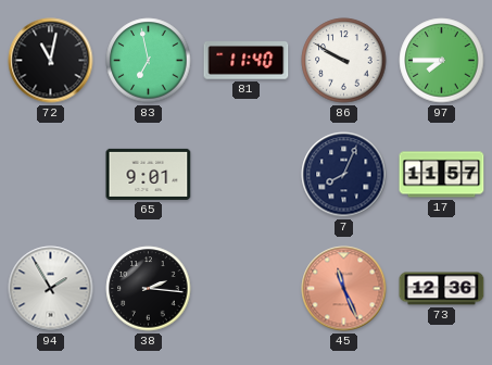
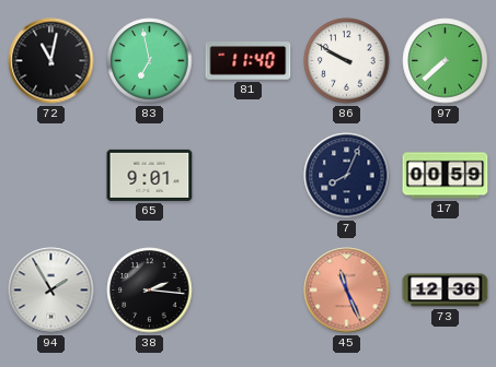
97: 7:45 -> 7:38 (446, 61)
17: 11:57 -> 00:59 (446, 176)
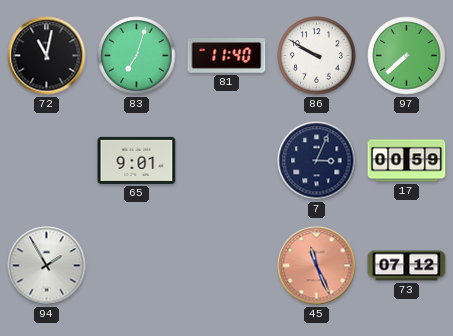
83: 6:58 -> 7:03 (137, 56)
7: 8:04 -> 3:04 (317, 161)
38: 2:16 -> none (150, 291)
73: 12:36 -> 07:12 (407, 266)
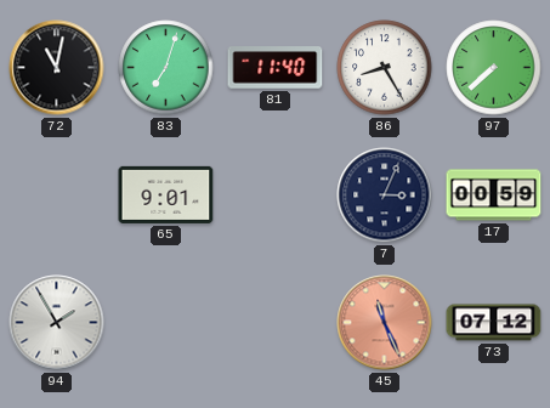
86: 9:50 -> 8:25 (385, 68)
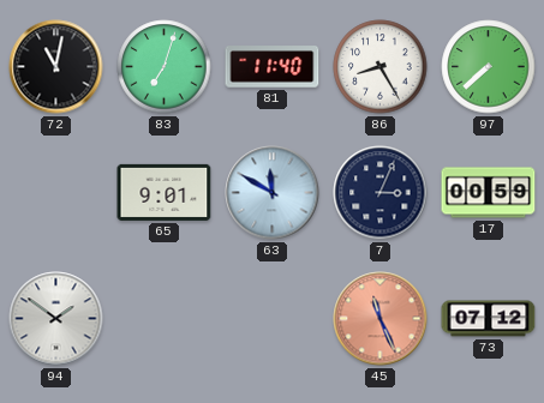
63: none -> 11:50 (273, 193)
94: 1:55 -> 1:51 (56, 319)
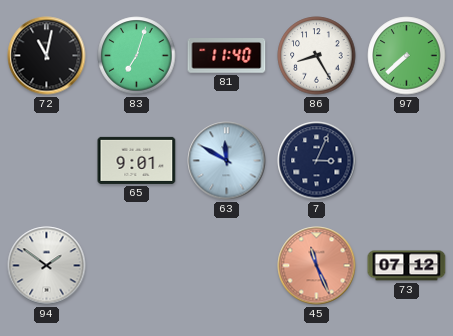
17: 00:59 -> none (489, 193)
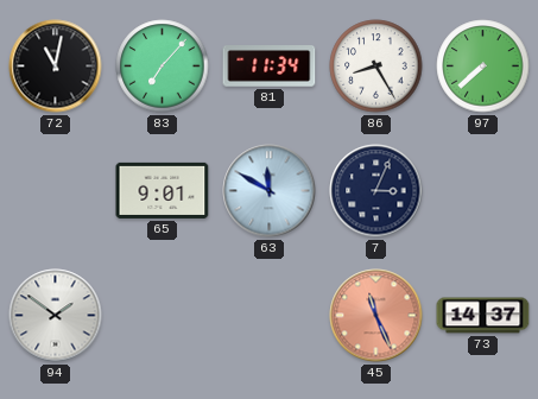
83: 7:03 -> 7:07 (163, 66)
81: 11:40 -> 11:34 (270, 66)
73: 07:12 -> 14:37 (483, 316)
